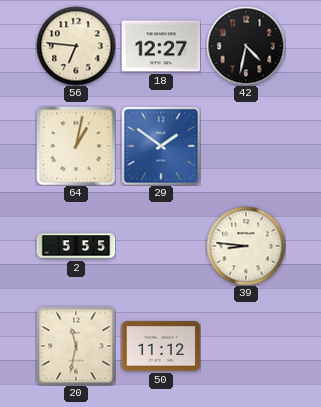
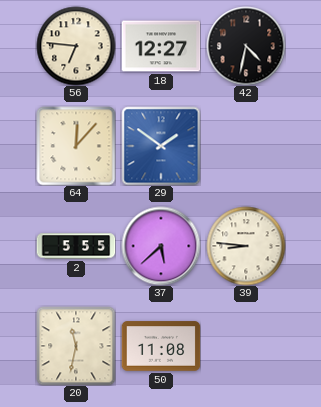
64: 1:02 -> 12:07 (76, 146)
37: none -> 5:38 (161, 246)
50: 11:12 -> 11:08 (161, 346)
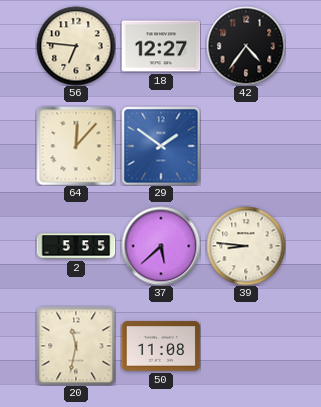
42: 4:32 -> 4:36 (246, 46)
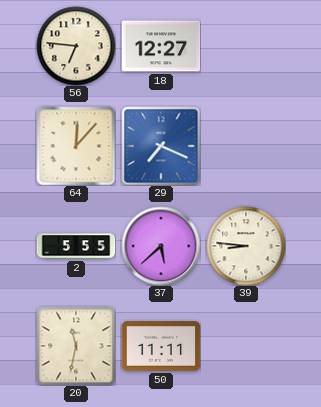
42: 4:36 -> none (246, 46)
29: 1:51 -> 7:19 (161, 146)
50: 11:08 -> 11:11 (161, 346)
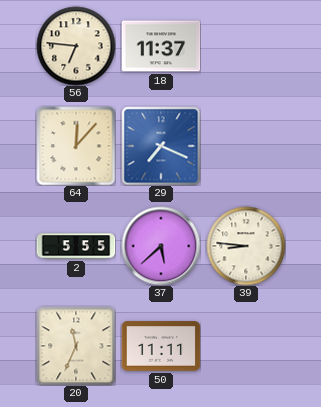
18: 12:27 -> 11:37 (161, 46)
20: 11:32 -> 11:34 (76, 346)
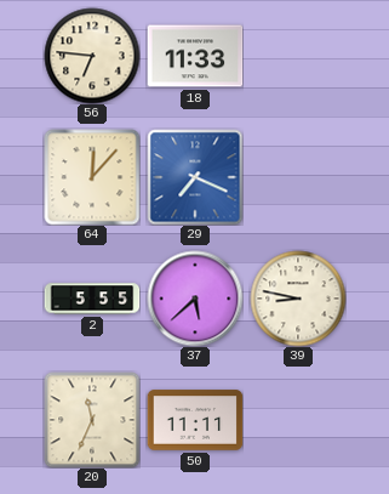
18: 11:37 -> 11:33 (195, 56)
39: 8:46 -> 8:47 (298, 299)
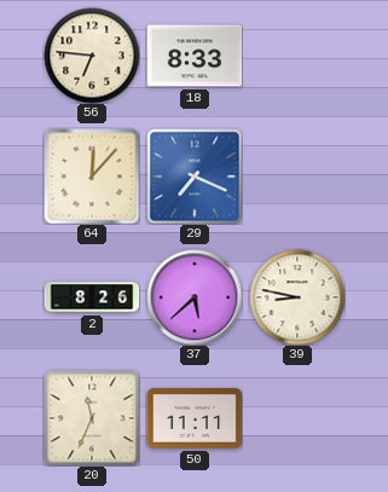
18: 11:33 -> 8:33 (195, 56)
2: 5:55 -> 8:26 (92, 297)
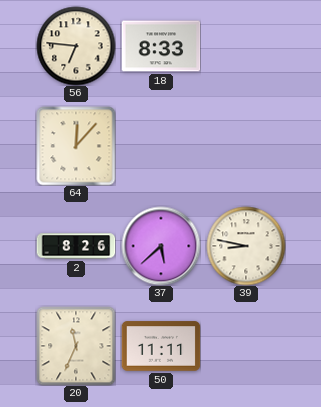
29: 7:19 -> none (195, 176)
